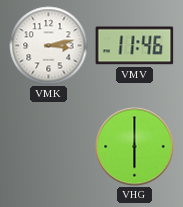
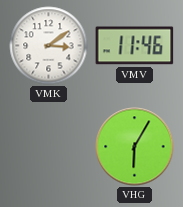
VMK: 3:13 -> 3:09 (49, 46)
VHG: 6:00 -> 6:05 (135, 147)
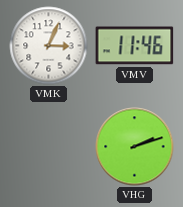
VMK: 3:09 -> 3:04 (49, 46)
VHG: 6:05 -> 2:12 (135, 147)
